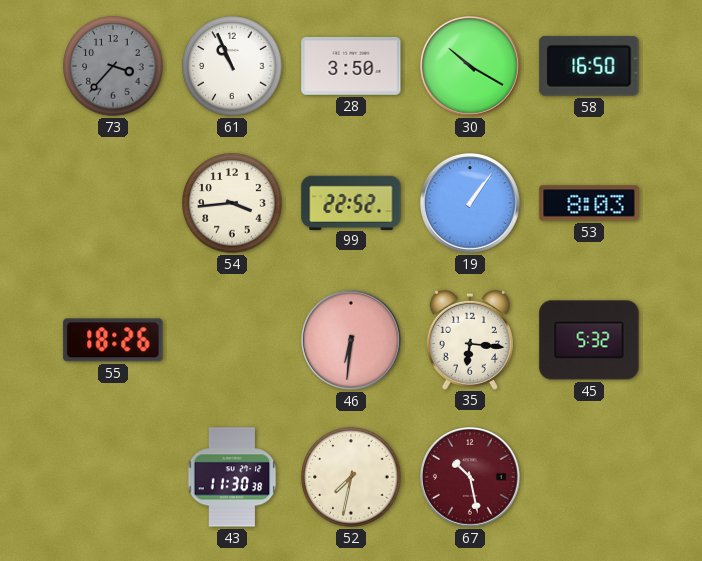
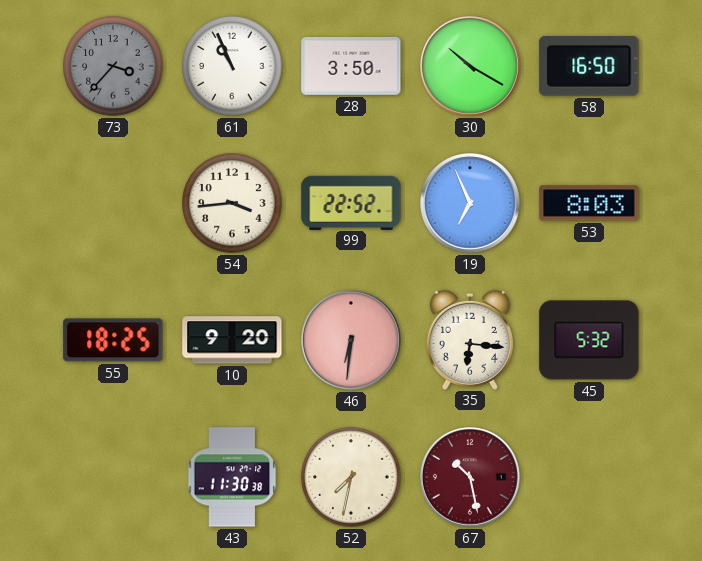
19: 1:06 -> 6:56 (471, 204)
55: 18:26 -> 18:25 (113, 340)
10: none -> 9:20 (232, 340)
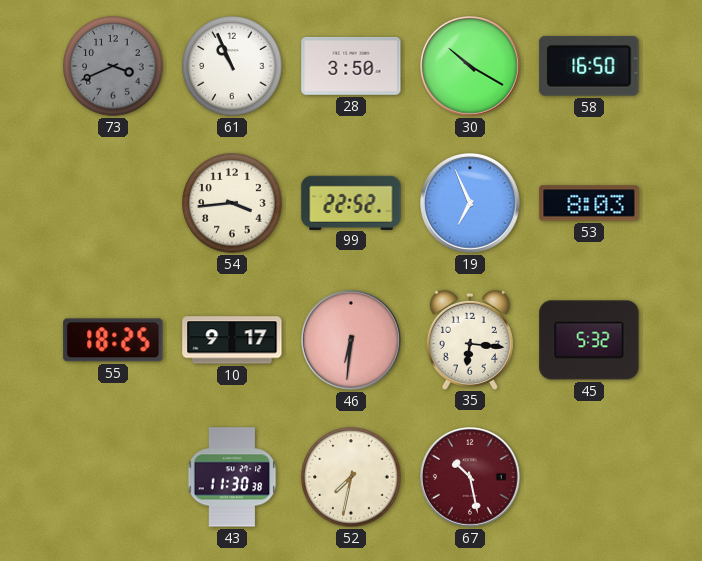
73: 3:37 -> 3:41 (113, 66)
10: 9:20 -> 9:17 (232, 340)
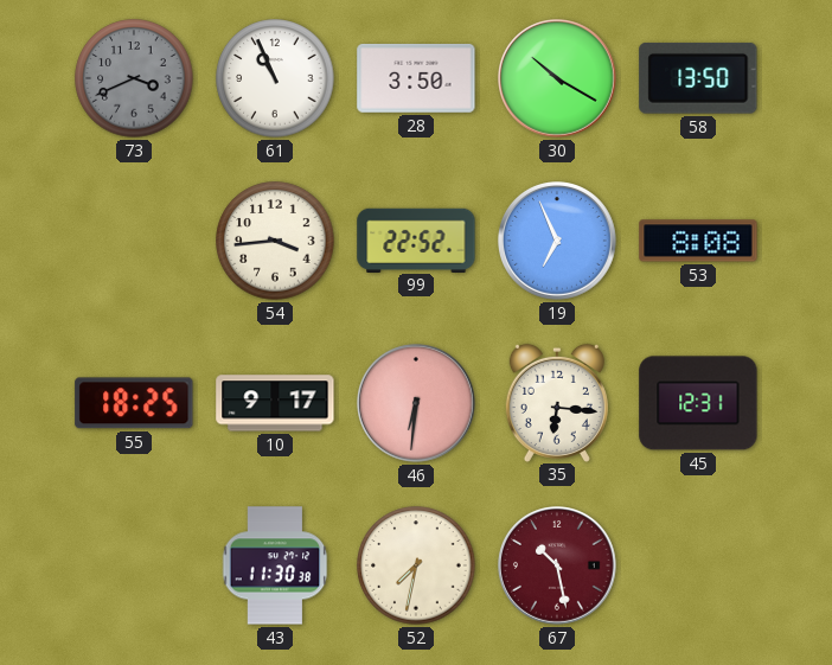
58: 16:50 -> 13:50 (698, 78)
53: 8:03 -> 8:08 (698, 241)
45: 5:32 -> 12:31 (698, 403)
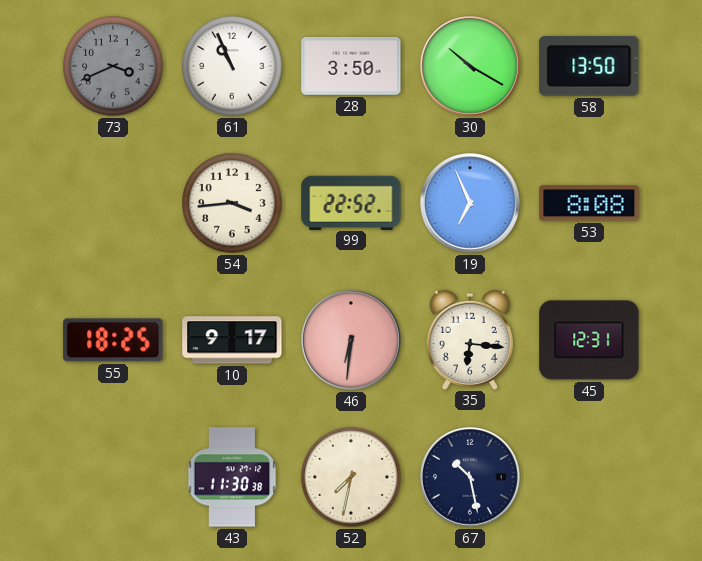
67 dial: burgundy -> navy (471, 478)
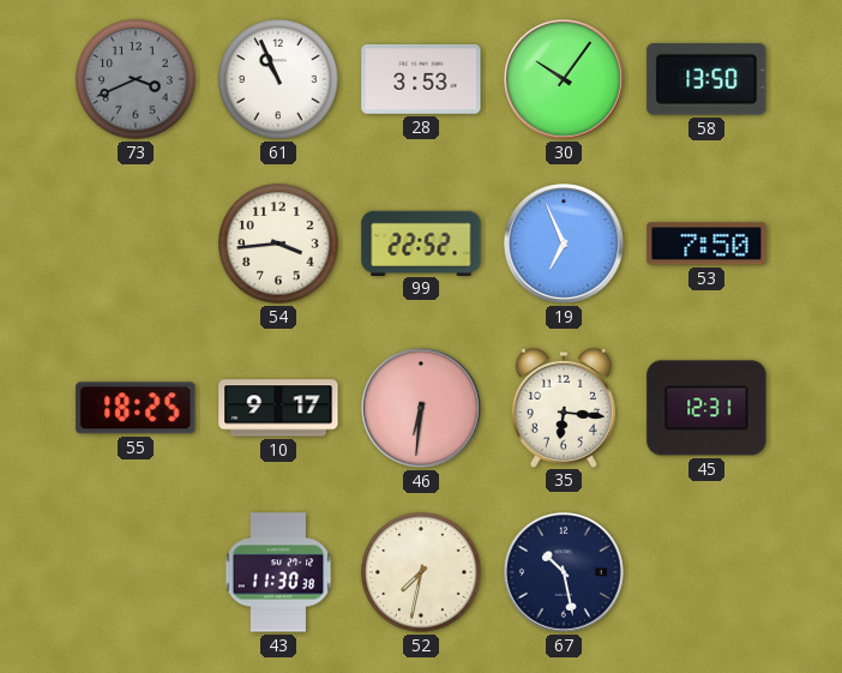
28: 3:50 -> 3:53 (421, 79)
30: 10:20 -> 10:06 (565, 80)
53: 8:08 -> 7:50 (706, 244)
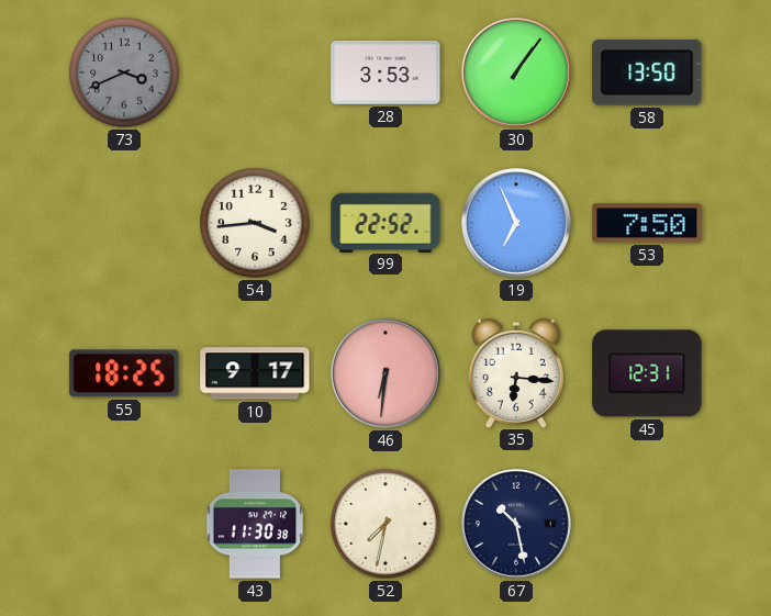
61: 10:56 -> none (278, 79)
30: 10:06 -> 1:06 (517, 74)
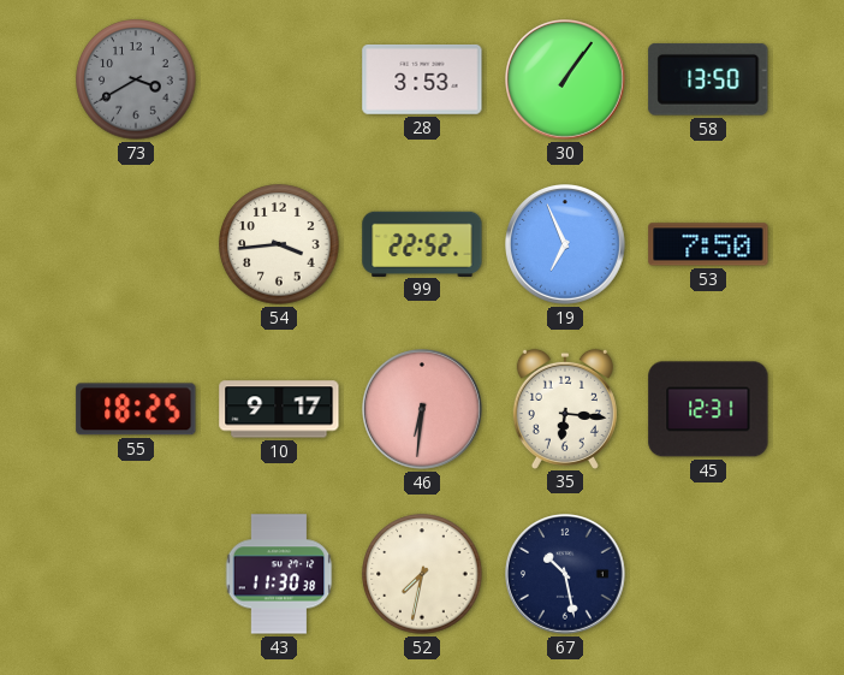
73: 3:41 -> 3:40 (136, 79)
